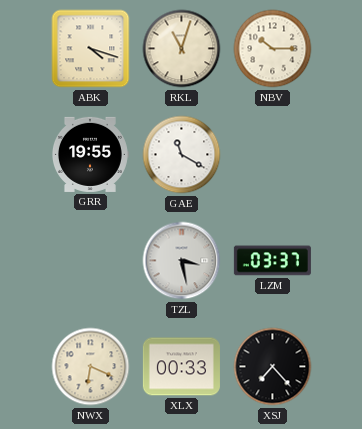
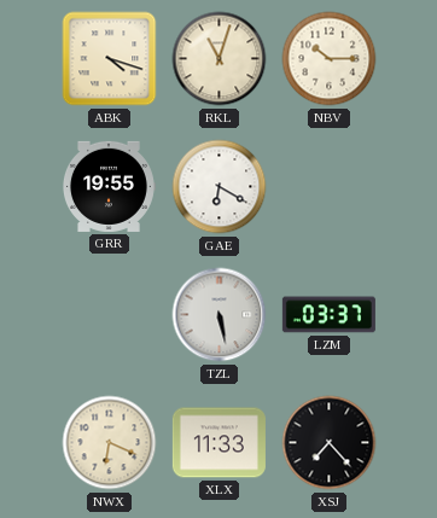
GAE: 11:20 -> 6:20 (220, 187)
TZL: 3:28 -> 5:28 (220, 315)
XLX: 00:33 -> 11:33 (218, 443)
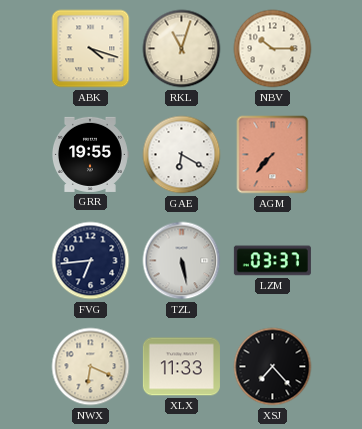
AGM: none -> 7:37 (273, 155)
FVG: none -> 6:44 (91, 261)
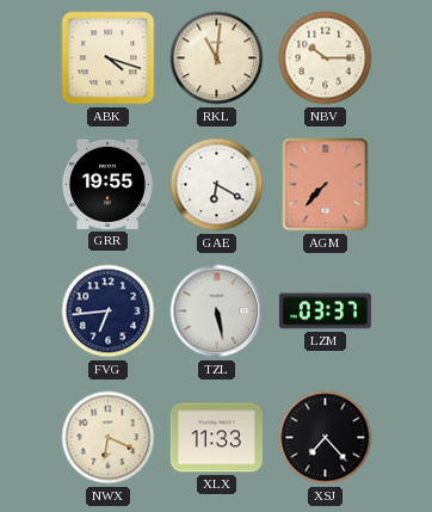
RKL: 11:03 -> 11:01 (217, 58)
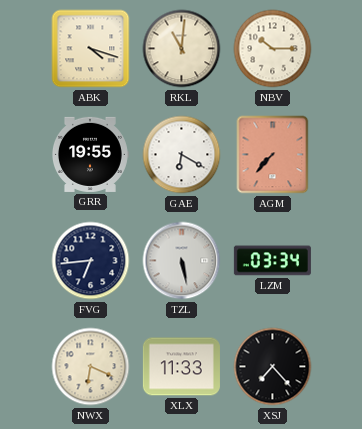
LZM: 03:37 -> 03:34 (272, 261)
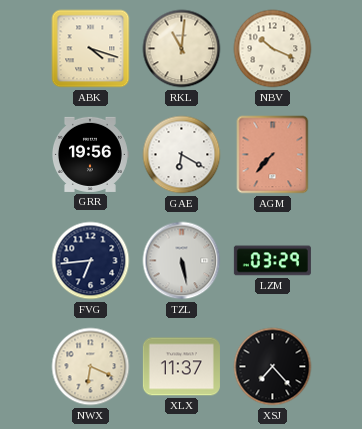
NBV: 10:15 -> 10:19 (273, 49)
GRR: 19:55 -> 19:56 (90, 154)
LZM: 03:34 -> 03:29 (272, 261)
XLX: 11:33 -> 11:37 (181, 367)
